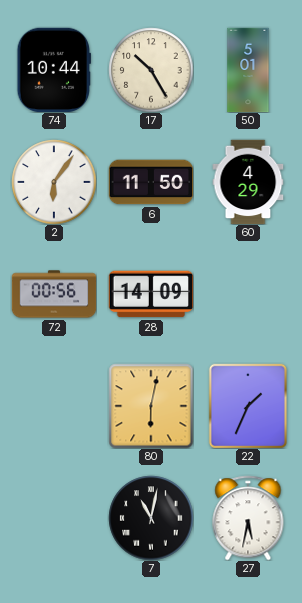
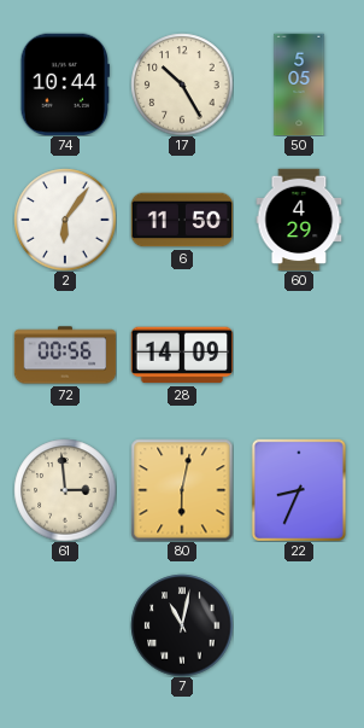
50: 5:01 -> 5:05 (299, 85)
61: none -> 2:59 (65, 490)
22: 1:34 -> 8:34 (298, 490)
27: 5:32 -> none (248, 518)
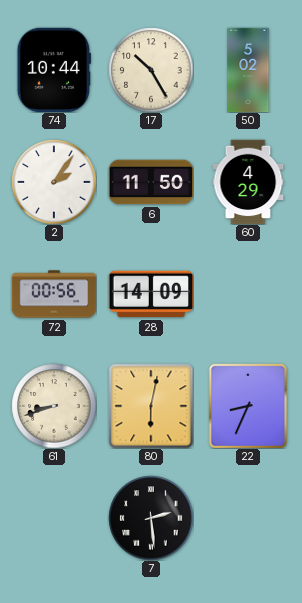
50: 5:05 -> 5:02 (248, 70)
2: 6:06 -> 2:06 (54, 182)
61: 2:59 -> 8:42 (54, 406)
7: 11:02 -> 2:29 (151, 518)
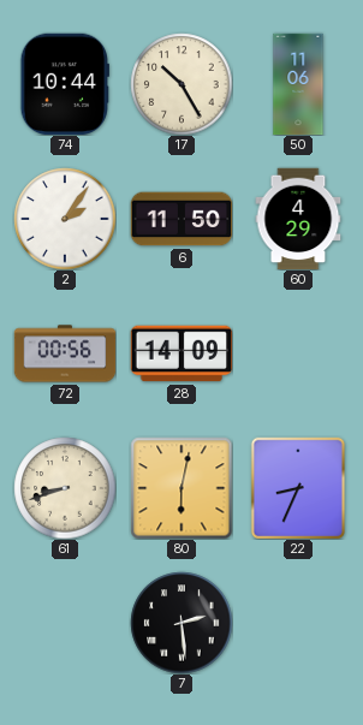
50: 5:02 -> 11:06 (298, 84)
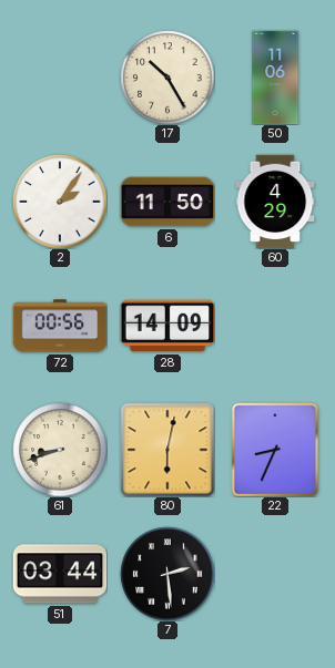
74: 10:44 -> none (65, 84)
51: none -> 03:44 (60, 574)
